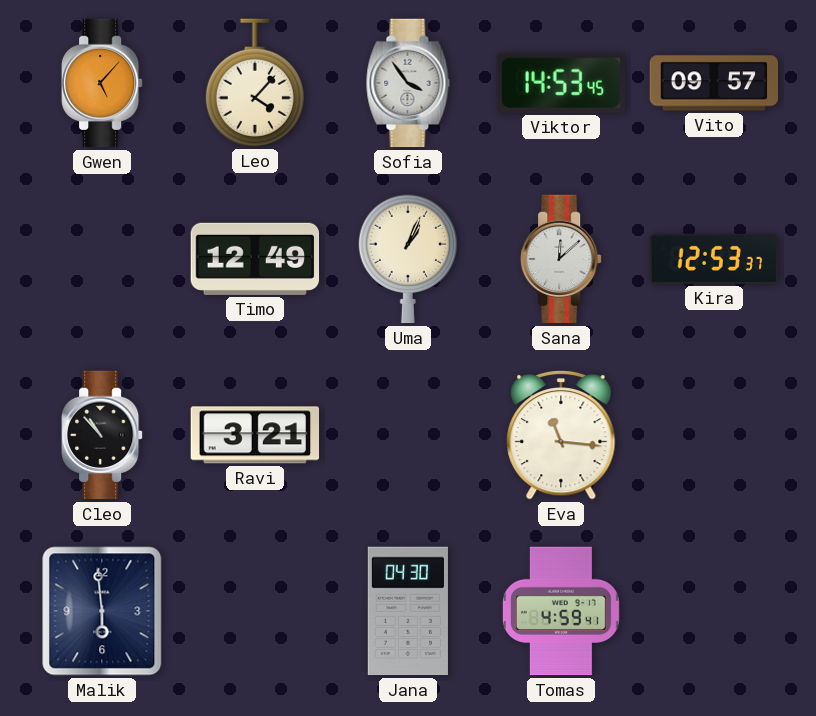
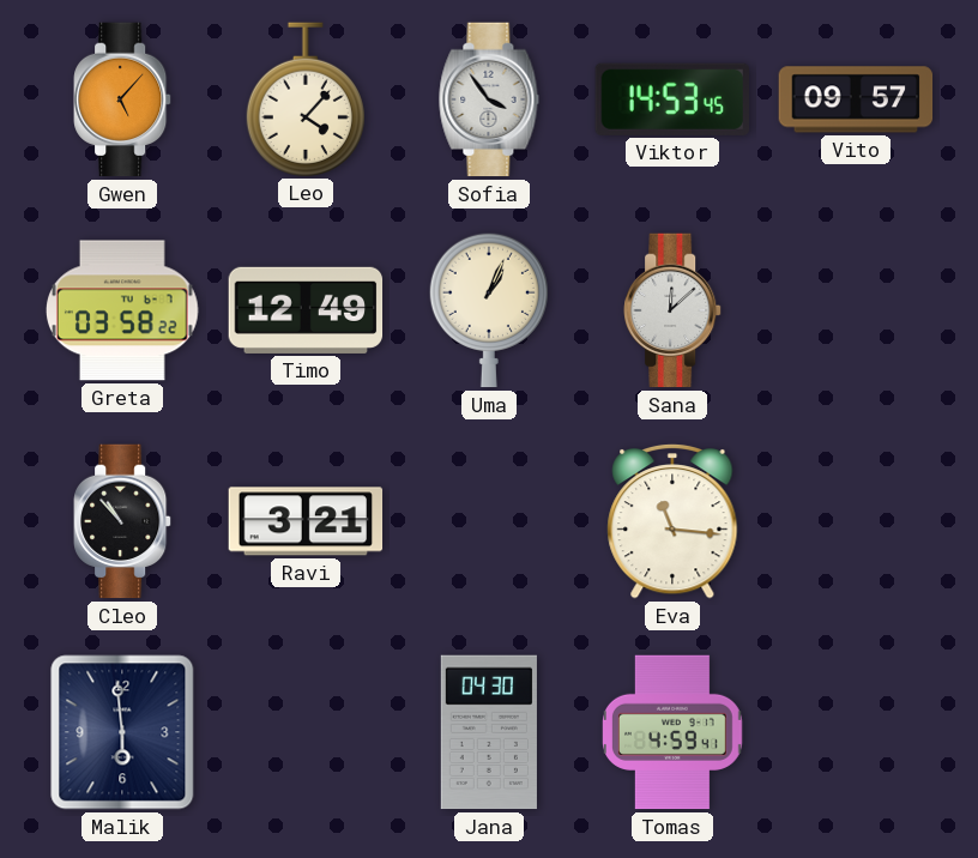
Greta: none -> 03:58 (122, 310)
Kira: 12:53 -> none (714, 259)
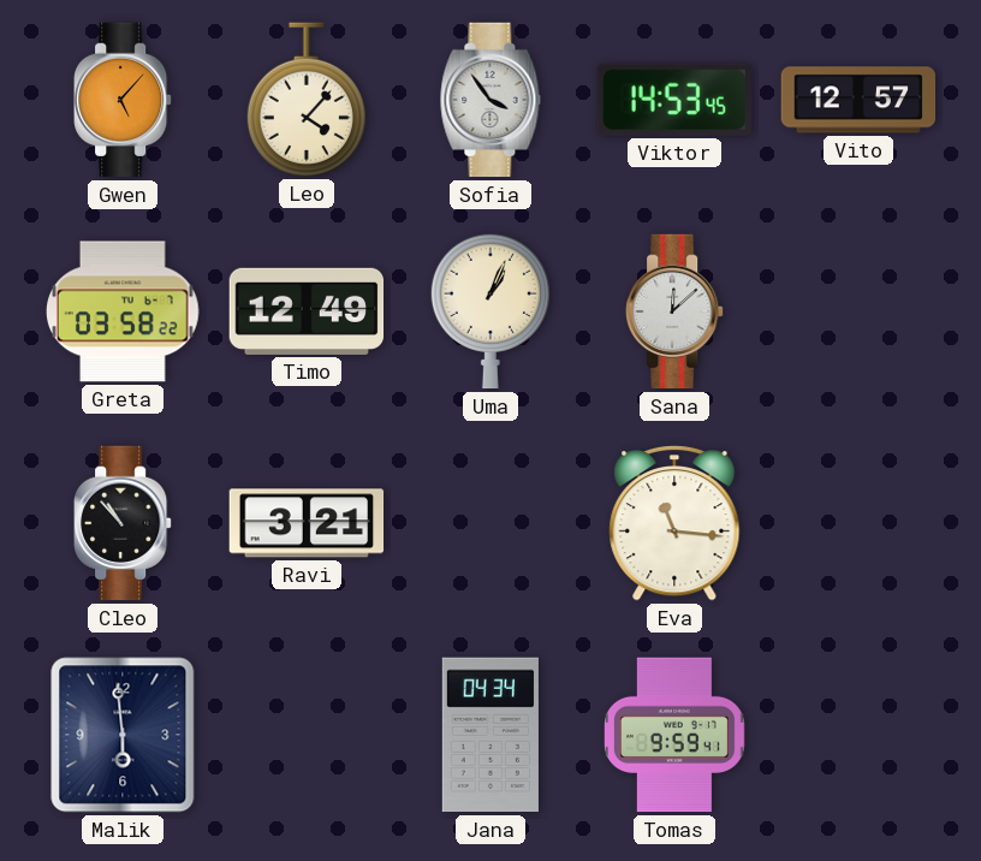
Vito: 09:57 -> 12:57 (858, 100)
Jana: 04:30 -> 04:34 (490, 735)
Tomas: 4:59 -> 9:59 (676, 735)
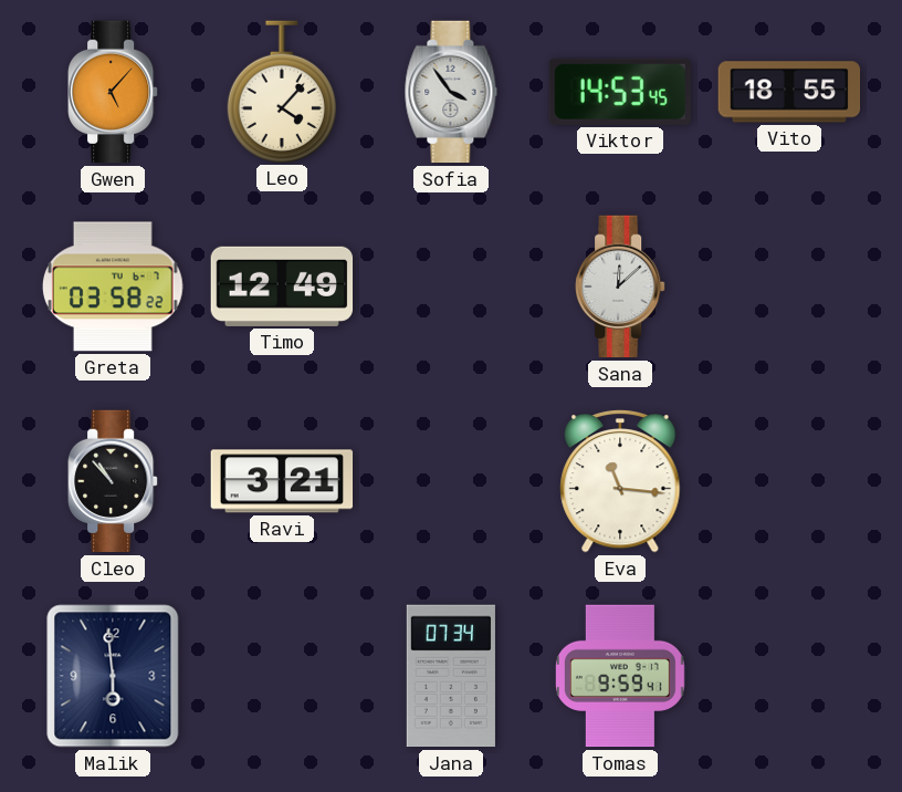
Vito: 12:57 -> 18:55 (789, 92)
Uma: 1:04 -> none (489, 311)
Jana: 04:34 -> 07:34 (451, 676)
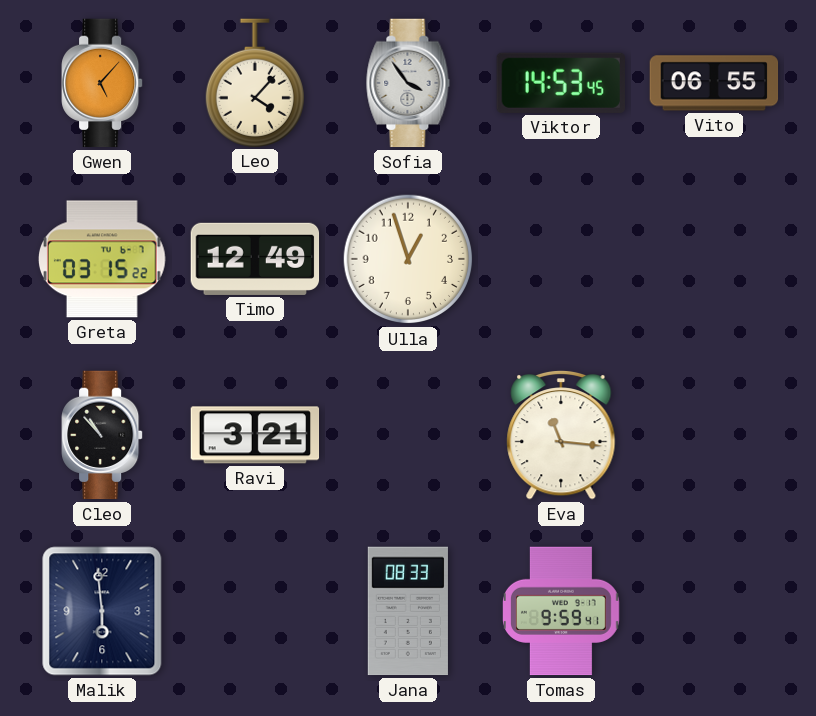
Vito: 18:55 -> 06:55 (714, 83)
Greta: 03:58 -> 03:15 (102, 259)
Ulla: none -> 12:57 (408, 259)
Sana: 12:08 -> none (620, 286)
Jana: 07:34 -> 08:33 (408, 611)
